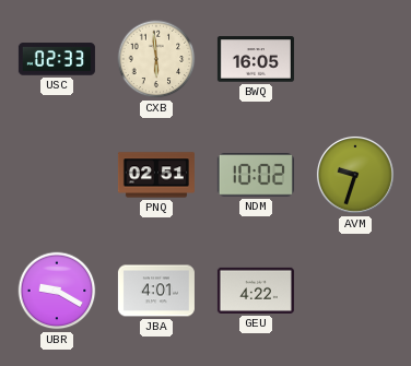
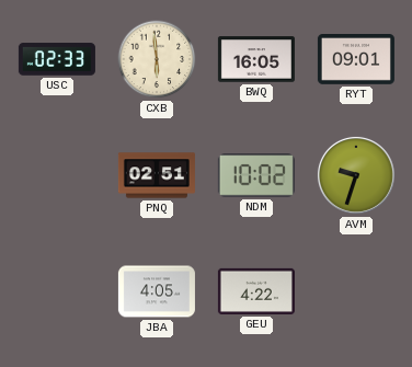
RYT: none -> 09:01 (356, 60)
UBR: 9:20 -> none (57, 291)
JBA: 4:01 -> 4:05 (157, 291)
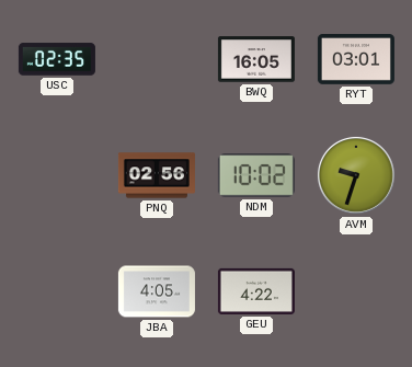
USC: 02:33 -> 02:35 (57, 59)
CXB: 5:59 -> none (157, 59)
RYT: 09:01 -> 03:01 (356, 60)
PNQ: 02:51 -> 02:56 (157, 175)
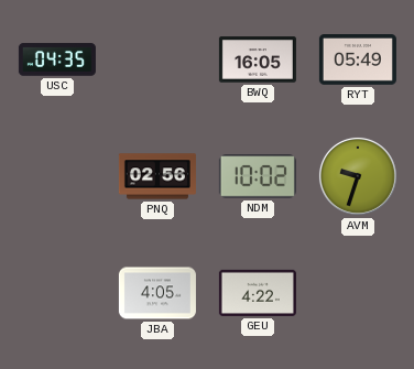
USC: 02:35 -> 04:35 (57, 59)
RYT: 03:01 -> 05:49 (358, 61)
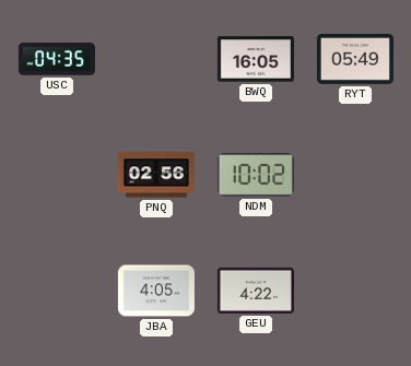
AVM: 9:33 -> none (358, 176)
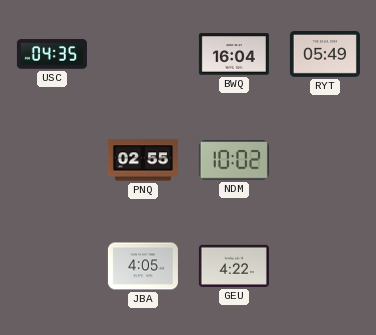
BWQ: 16:05 -> 16:04 (234, 54)
PNQ: 02:56 -> 02:55 (143, 160)
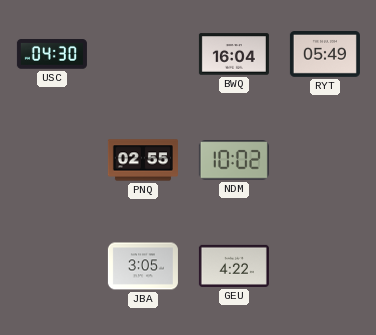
USC: 04:35 -> 04:30 (52, 54)
JBA: 4:05 -> 3:05 (143, 266)
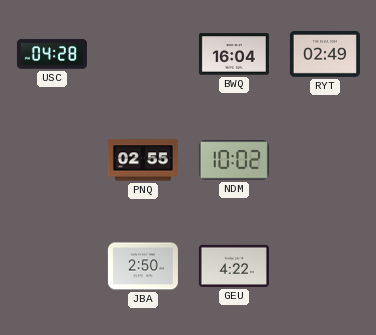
USC: 04:30 -> 04:28 (52, 54)
RYT: 05:49 -> 02:49 (325, 55)
JBA: 3:05 -> 2:50 (143, 266)
